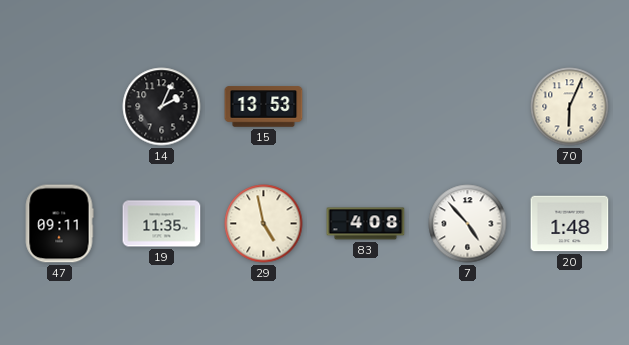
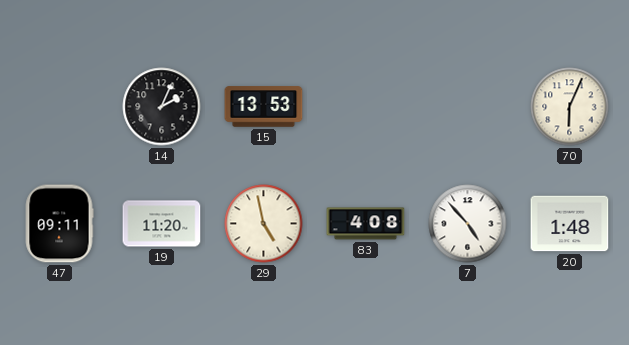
19: 11:35 -> 11:20 (162, 224)
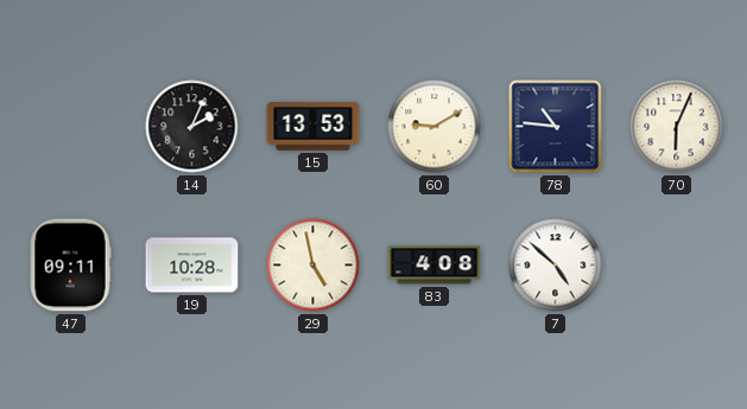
60: none -> 9:10 (435, 127)
78: none -> 10:46 (556, 127)
19: 11:20 -> 10:28 (192, 266)
7: 4:53 -> 4:52 (556, 266)
20: 1:48 -> none (570, 224)
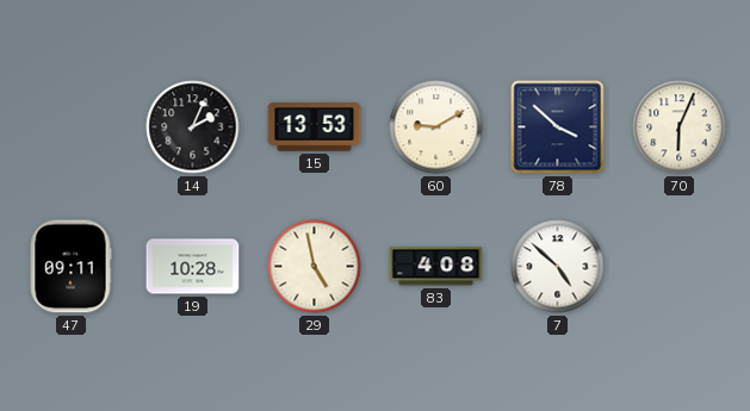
78: 10:46 -> 3:52 (558, 127)
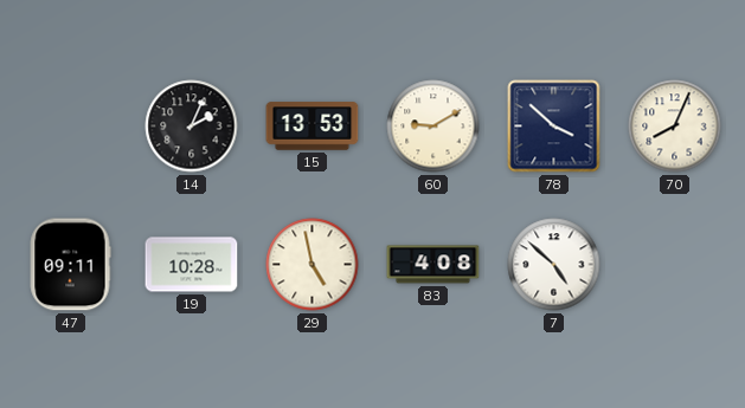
70: 6:04 -> 8:04 (675, 127)
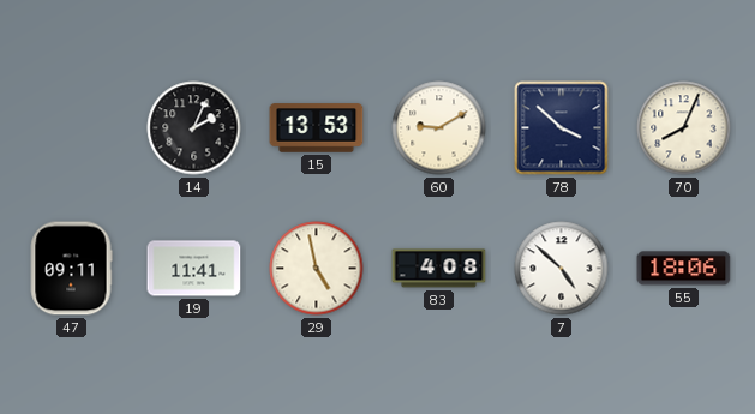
19: 10:28 -> 11:41 (194, 269)
55: none -> 18:06 (684, 269)
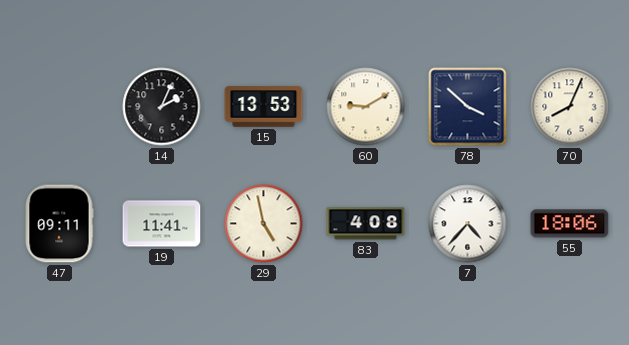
7: 4:52 -> 4:37 (468, 224)
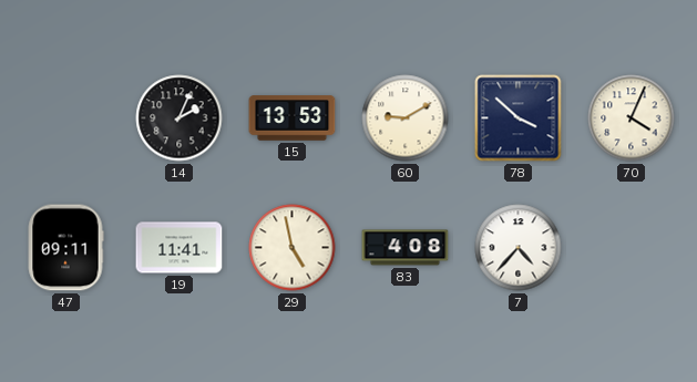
70: 8:04 -> 4:04 (632, 118)
55: 18:06 -> none (570, 224)
